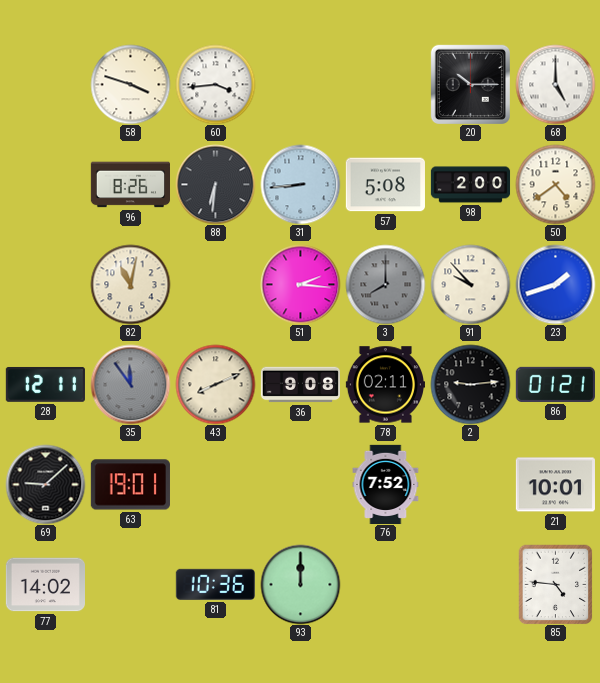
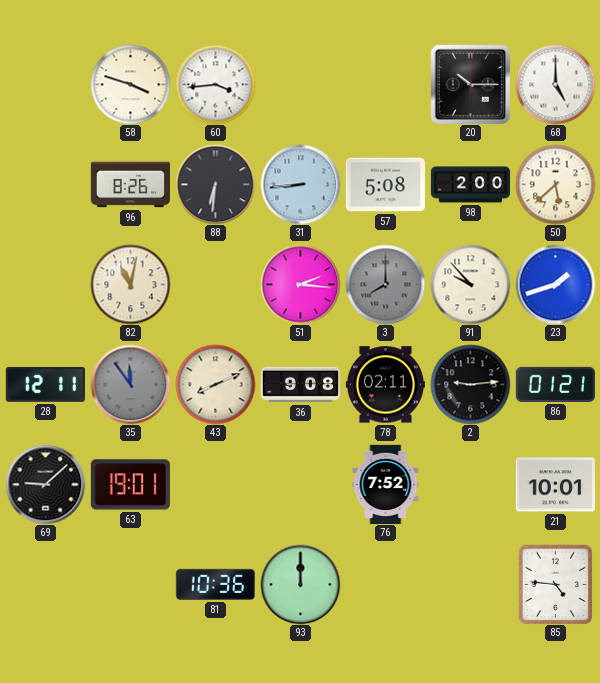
50: 4:39 -> 5:38 (555, 184)
77: 14:02 -> none (45, 585)
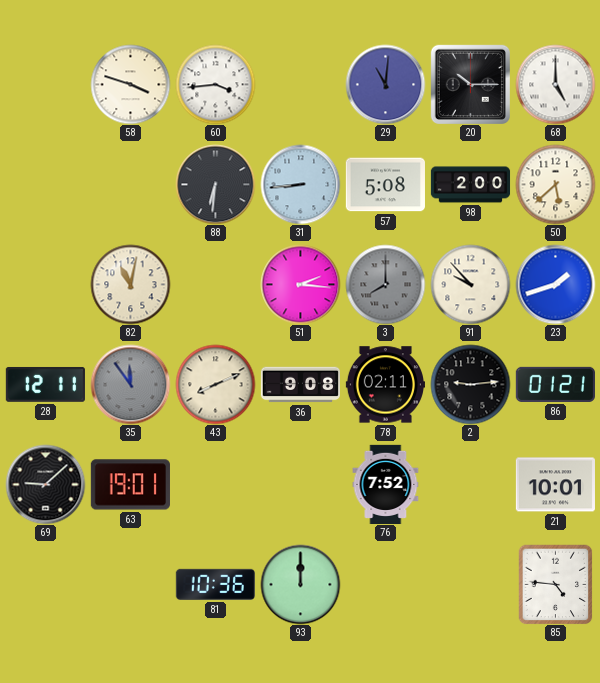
29: none -> 11:01 (385, 84)
96: 8:26 -> none (130, 185)
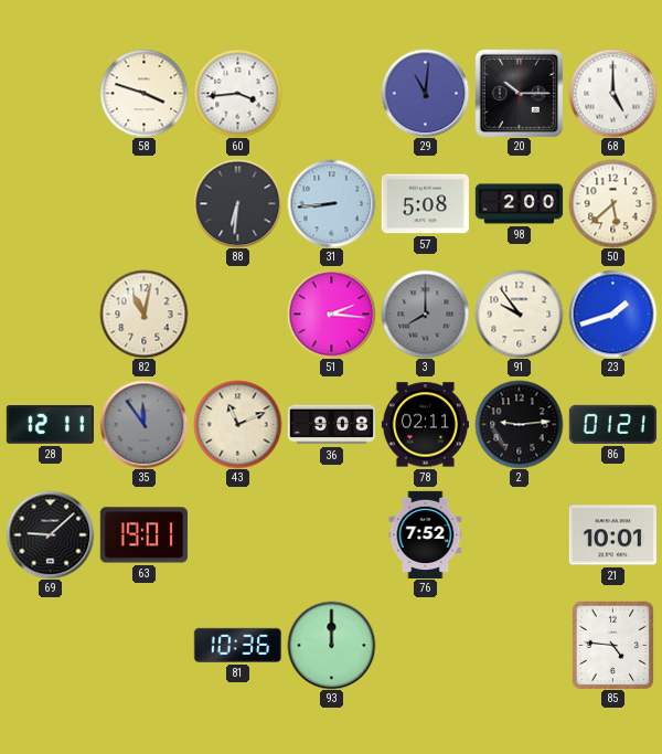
91: 9:53 -> 9:54 (519, 314)
43: 8:11 -> 11:11 (237, 424)
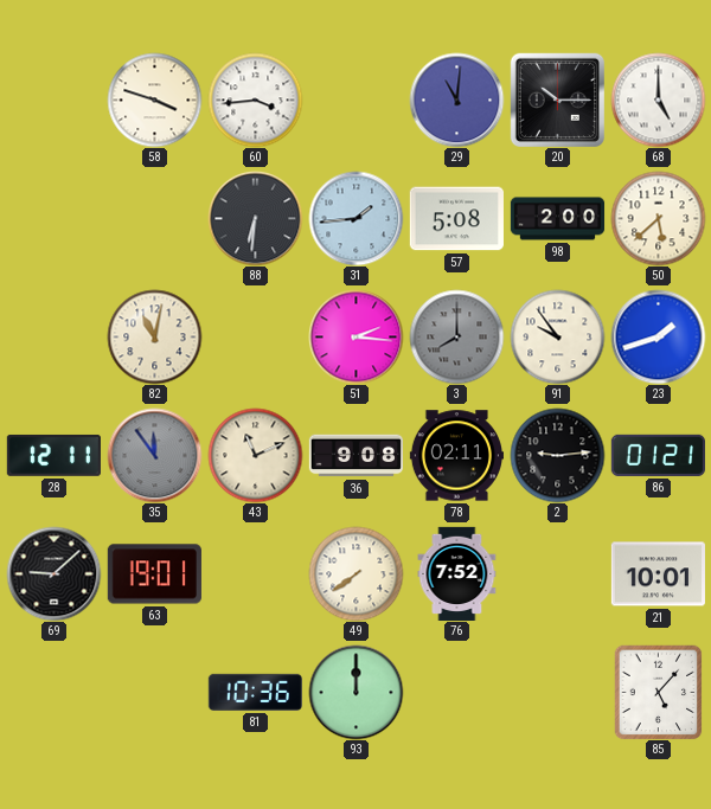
31: 8:44 -> 1:44 (355, 218)
49: none -> 7:39 (355, 573)
85: 4:46 -> 5:07 (659, 692)
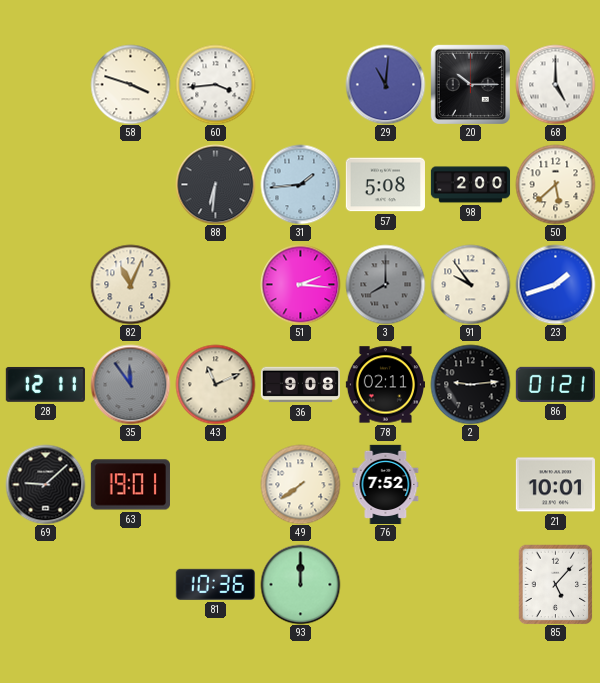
82: 11:02 -> 11:04 (130, 284)
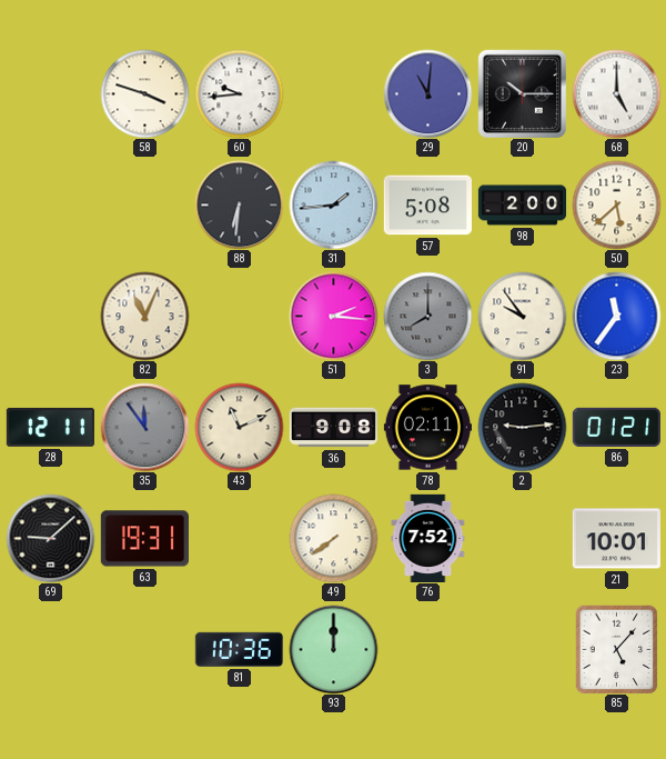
60: 3:44 -> 9:44 (239, 93)
23: 1:42 -> 11:36 (616, 316)
63: 19:01 -> 19:31 (144, 539)
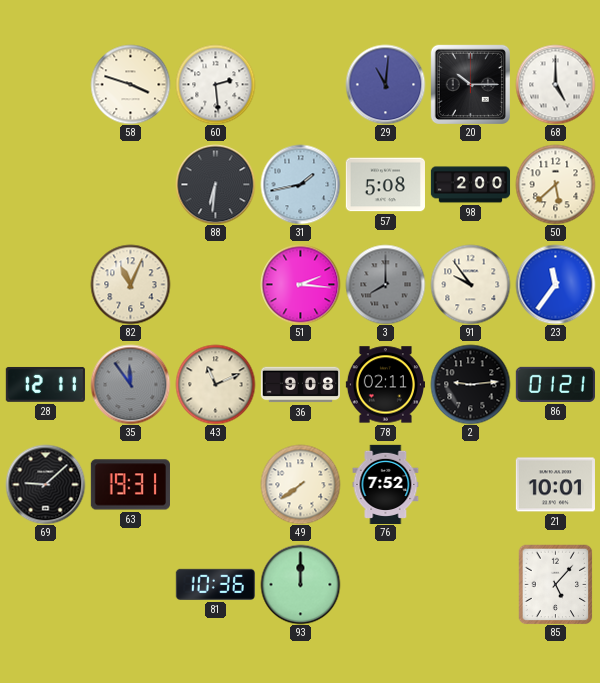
60: 9:44 -> 2:29 (215, 84)
31: 1:44 -> 1:43 (300, 184)
